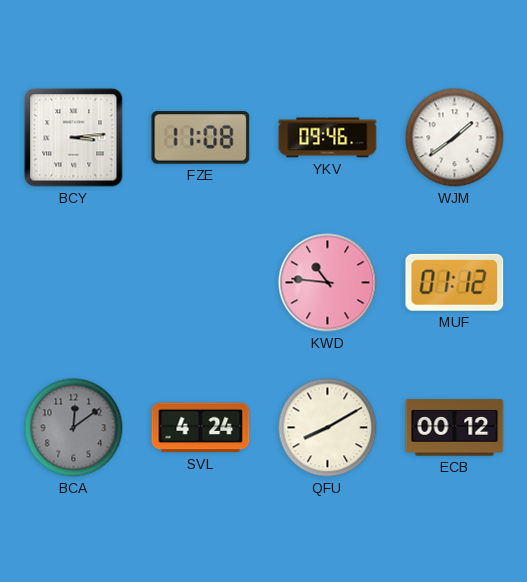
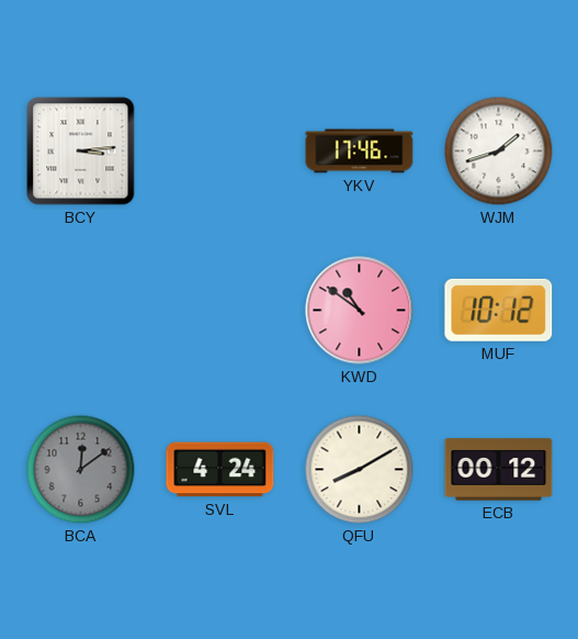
FZE: 11:08 -> none (201, 138)
YKV: 09:46 -> 17:46 (360, 152)
WJM: 1:39 -> 1:42 (499, 152)
KWD: 10:46 -> 10:51 (360, 311)
MUF: 01:12 -> 10:12 (499, 310)
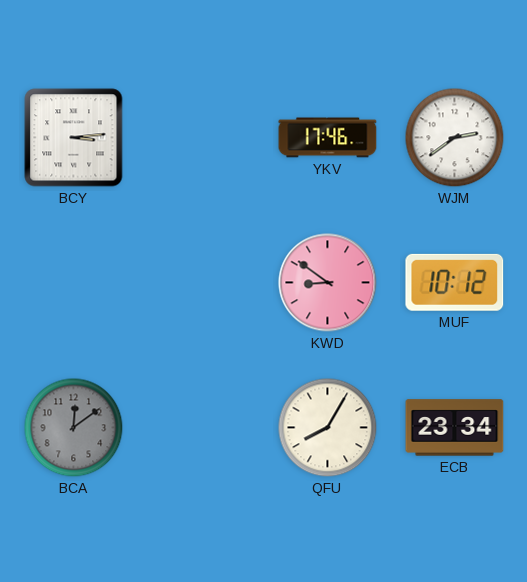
WJM: 1:42 -> 2:39 (455, 138)
KWD: 10:51 -> 8:51 (328, 283)
SVL: 4:24 -> none (220, 470)
QFU: 8:10 -> 8:05 (328, 428)
ECB: 00:12 -> 23:34 (455, 428)
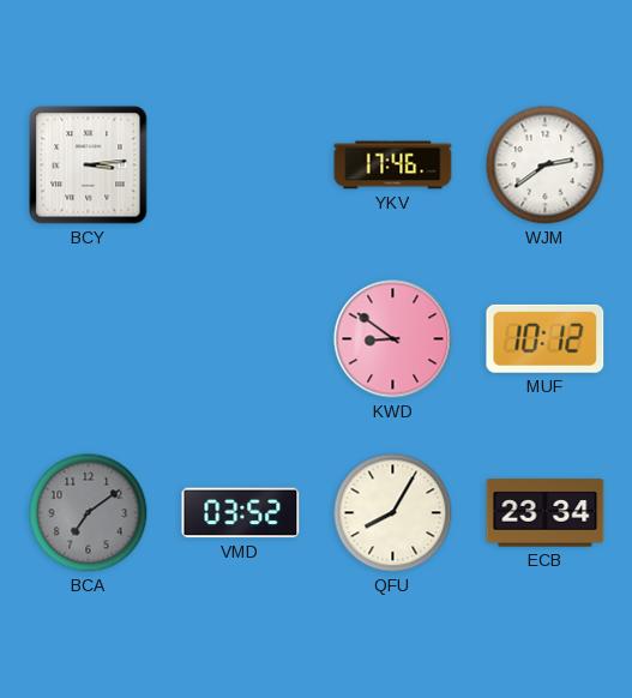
BCA: 12:09 -> 7:09 (89, 513)
VMD: none -> 03:52 (241, 513)
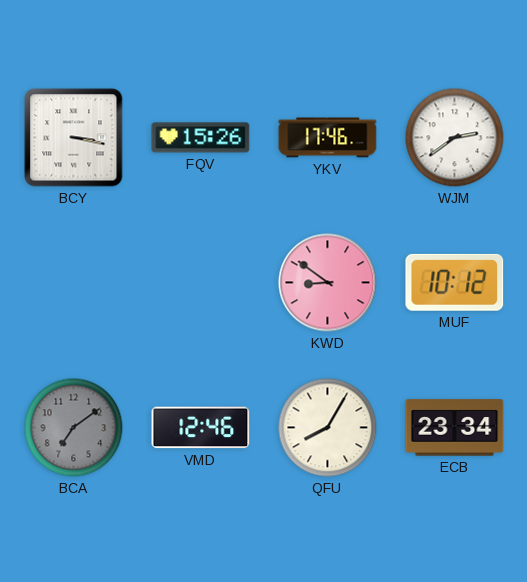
BCY: 3:14 -> 3:17 (74, 138)
FQV: none -> 15:26 (201, 138)
VMD: 03:52 -> 12:46 (201, 428)
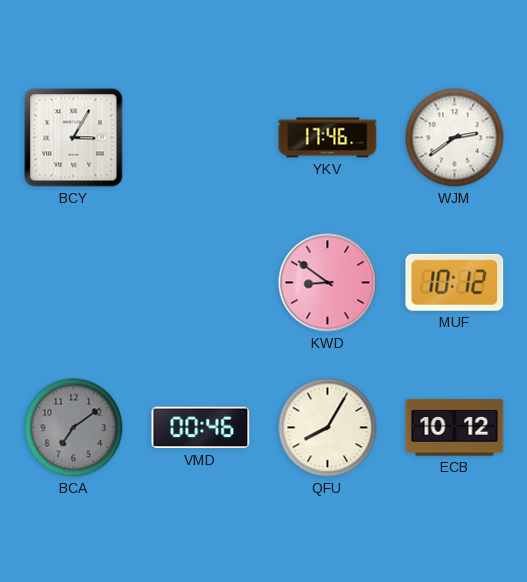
BCY: 3:17 -> 3:05 (74, 138)
FQV: 15:26 -> none (201, 138)
VMD: 12:46 -> 00:46 (201, 428)
ECB: 23:34 -> 10:12 (455, 428)
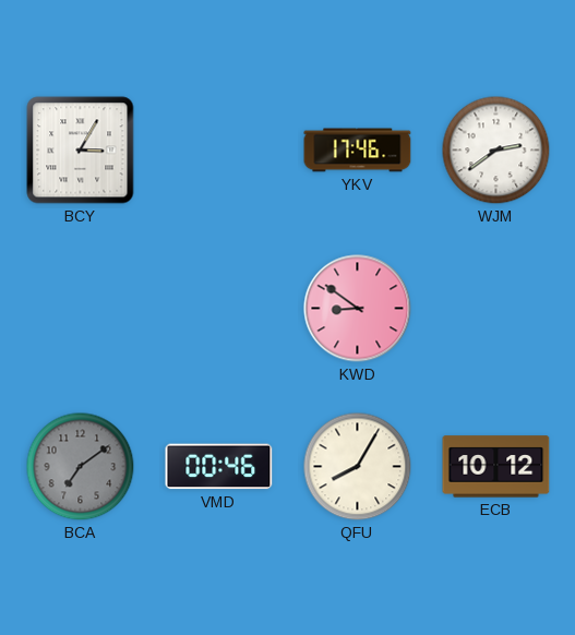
MUF: 10:12 -> none (455, 282)
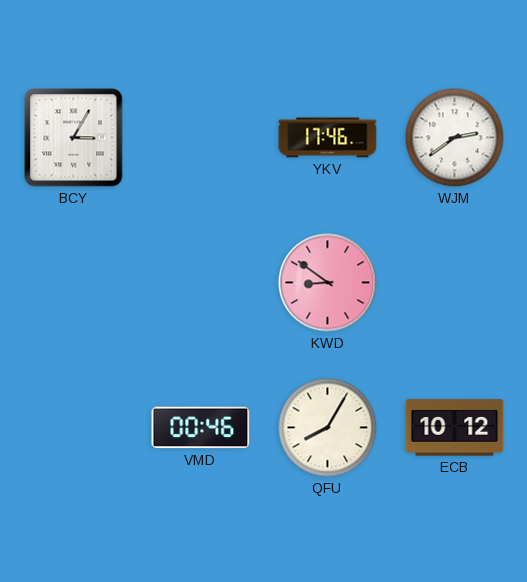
BCA: 7:09 -> none (81, 467)
